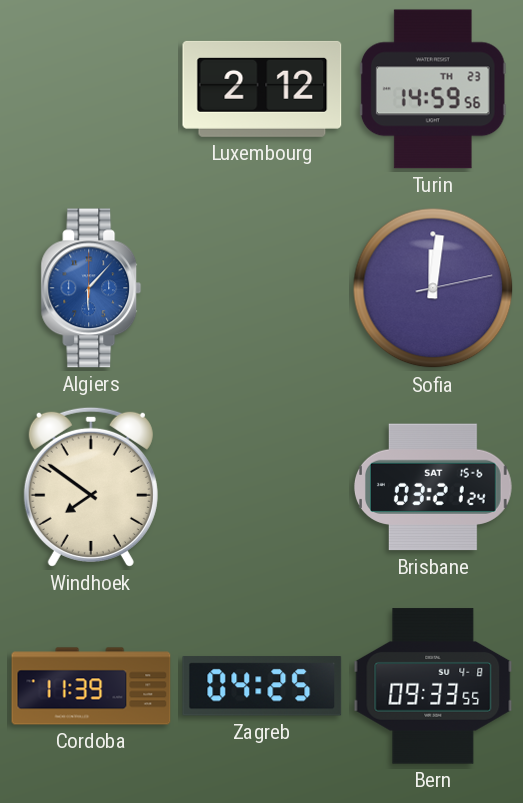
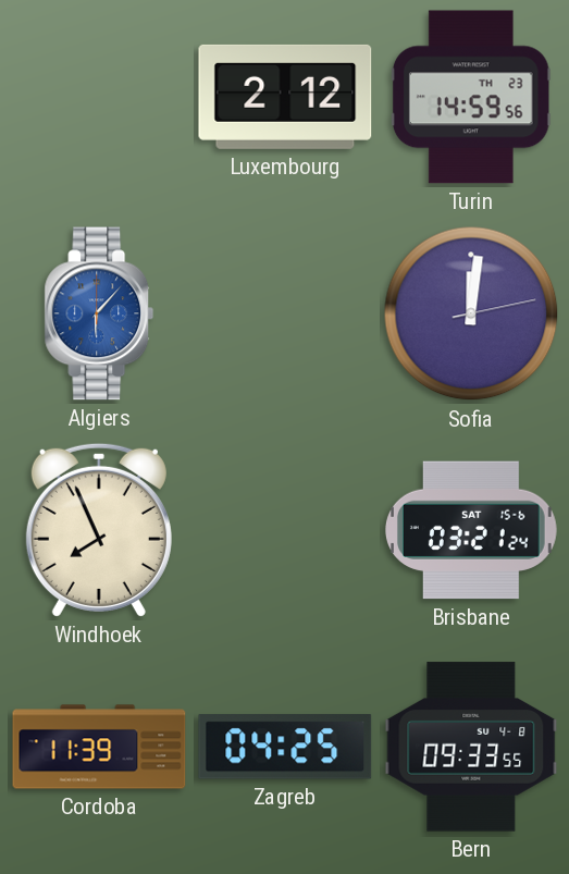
Windhoek: 7:51 -> 7:56 (99, 530)
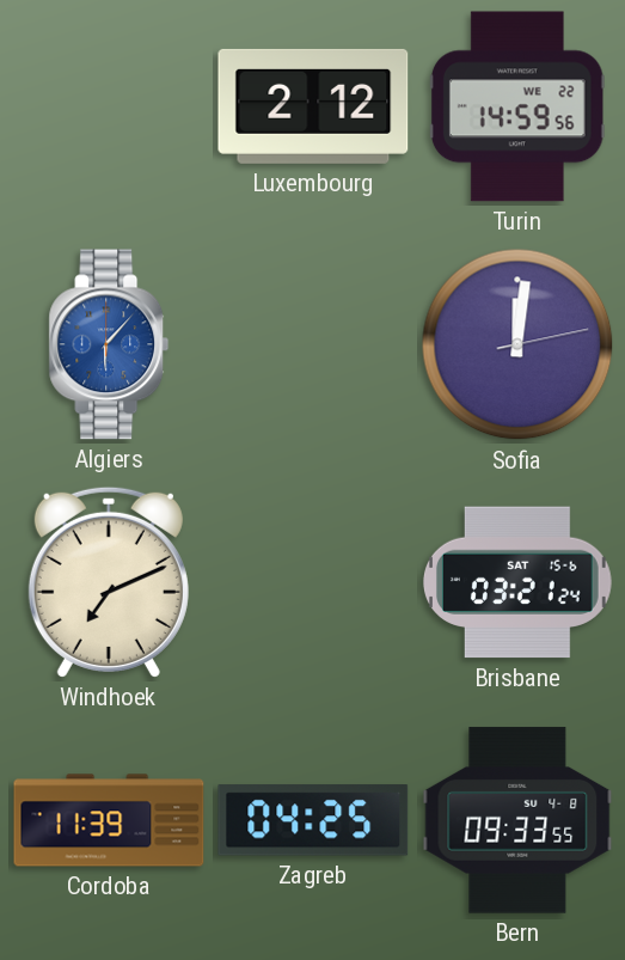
Turin date: TH 23 -> WE 22 (517, 106)
Windhoek: 7:56 -> 7:11 (109, 582)
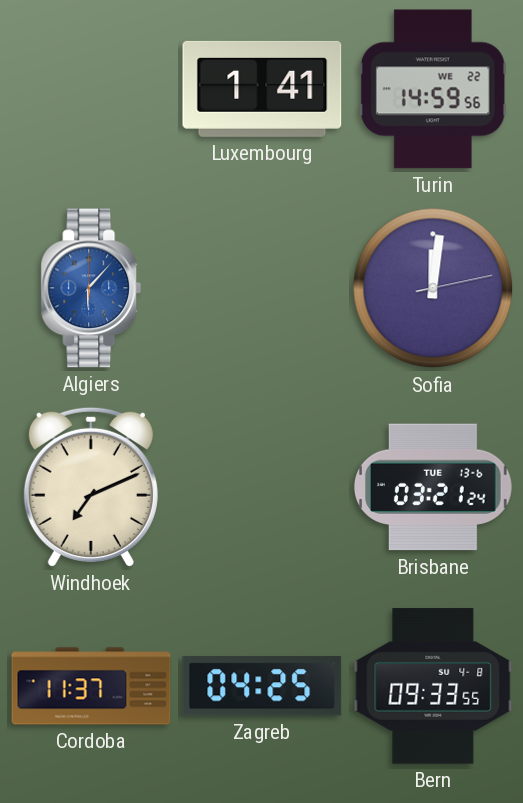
Luxembourg: 2:12 -> 1:41 (262, 89)
Brisbane date: SAT 15-6 -> TUE 13-6 (433, 487)
Cordoba: 11:39 -> 11:37 (91, 686)
